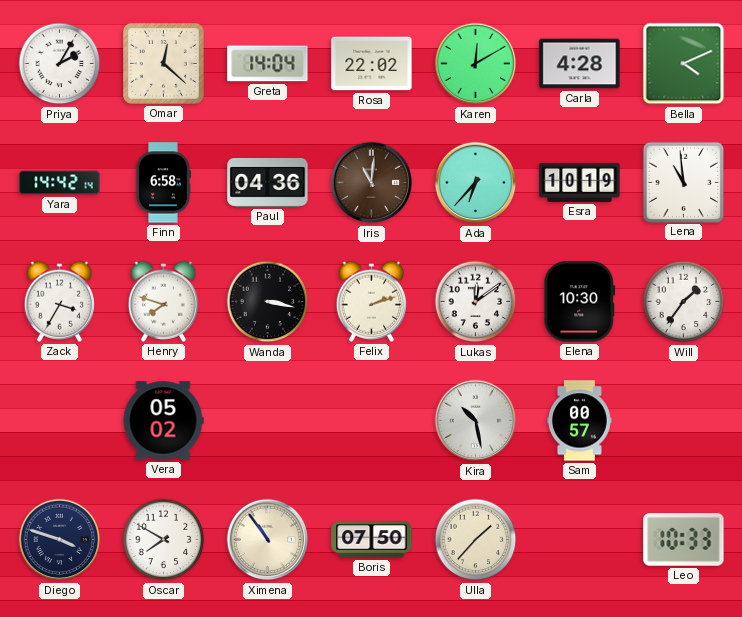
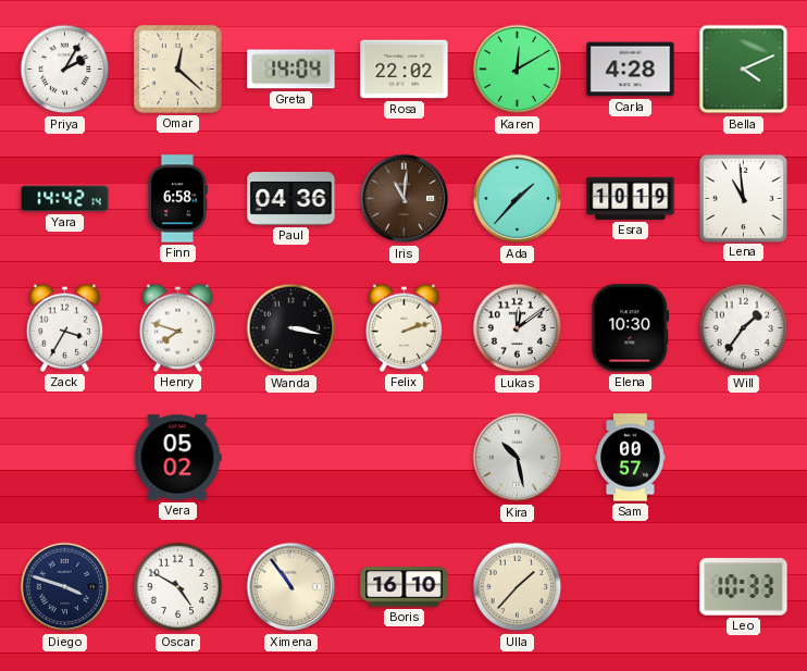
Ada: 6:37 -> 1:37 (518, 199)
Oscar: 7:50 -> 4:50 (178, 587)
Boris: 07:50 -> 16:10 (405, 587)
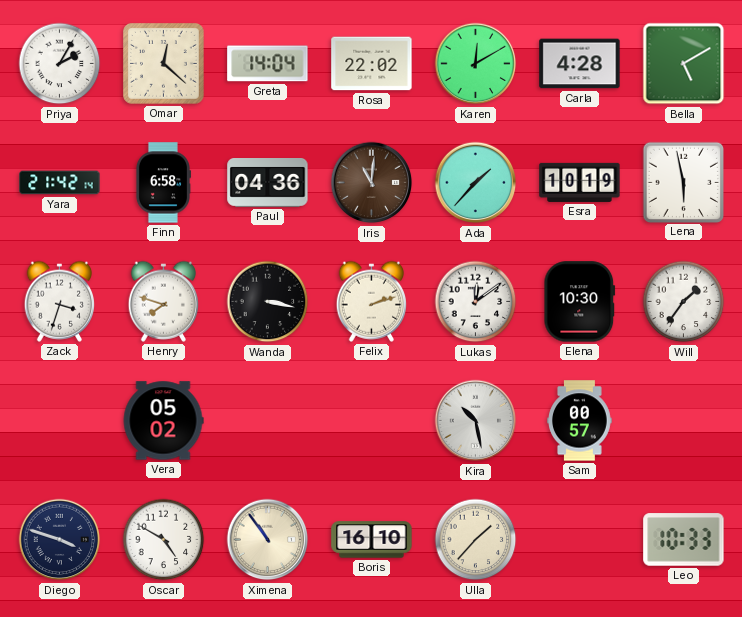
Bella: 4:11 -> 5:10 (684, 64)
Yara: 14:42 -> 21:42 (60, 183)
Lena: 10:59 -> 5:58 (683, 182)
Zack: 3:35 -> 3:33 (60, 301)
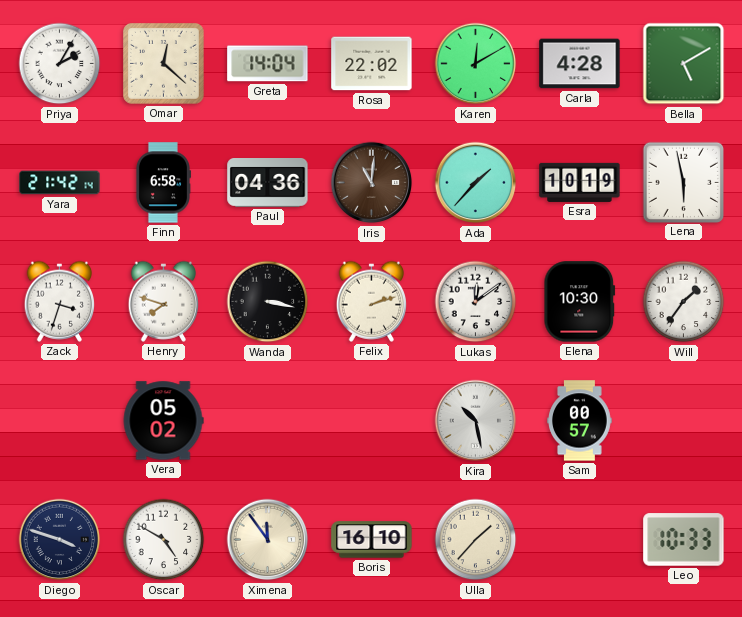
Ximena: 10:54 -> 11:54 (268, 540)
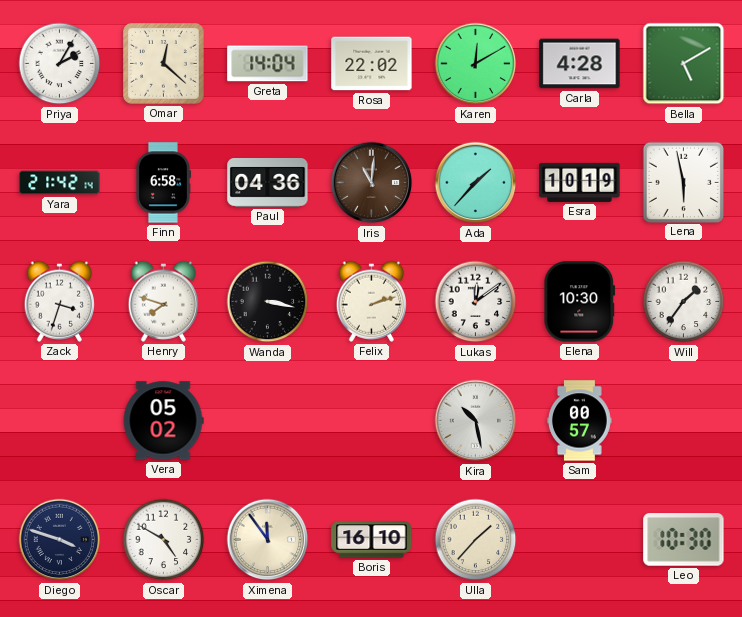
Leo: 10:33 -> 10:30 (684, 540)
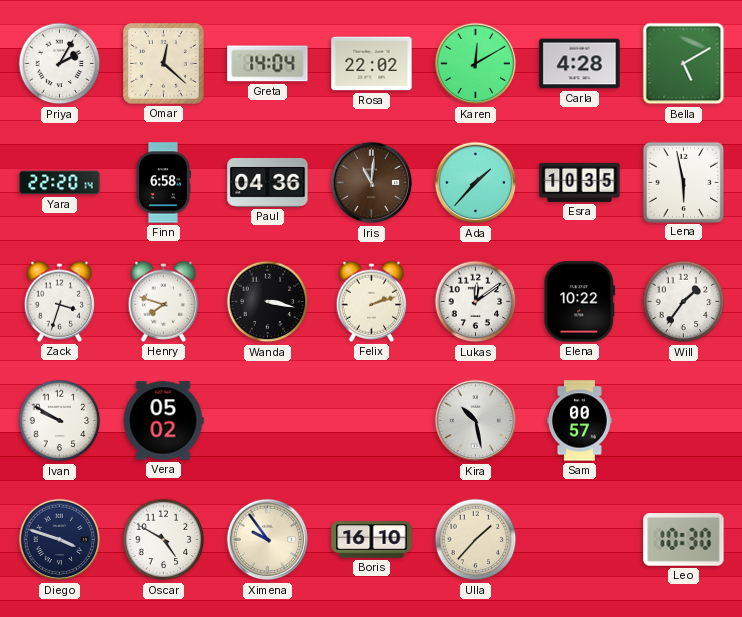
Yara: 21:42 -> 22:20 (60, 183)
Esra: 10:19 -> 10:35 (580, 182)
Elena: 10:30 -> 10:22 (580, 302)
Ivan: none -> 9:50 (60, 421)
Ximena: 11:54 -> 9:54 (268, 540)
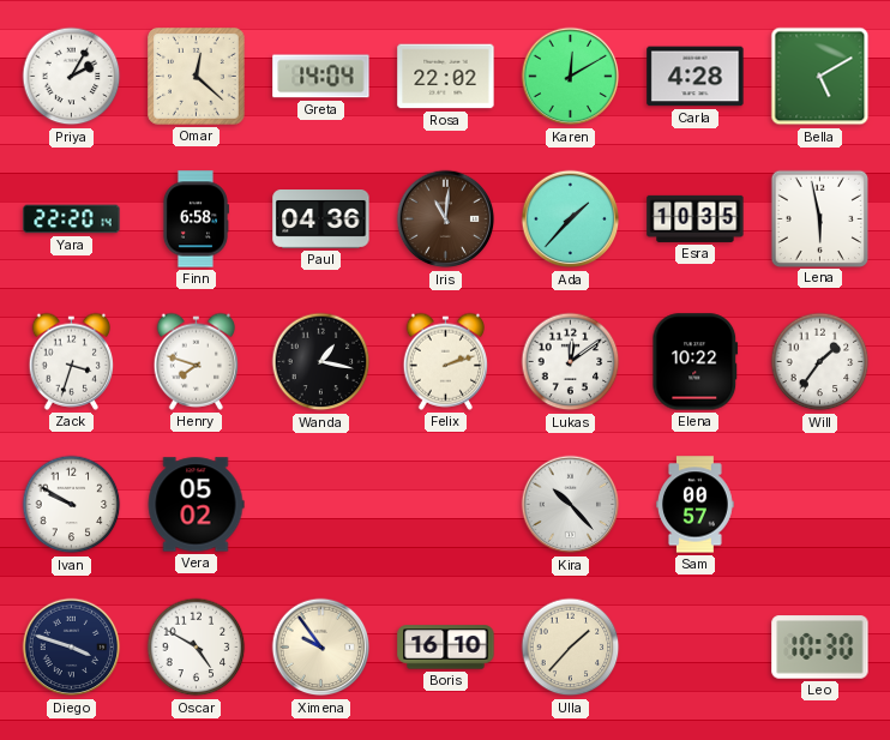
Wanda: 3:17 -> 1:17 (321, 362)
Kira: 10:28 -> 10:23 (571, 505)
